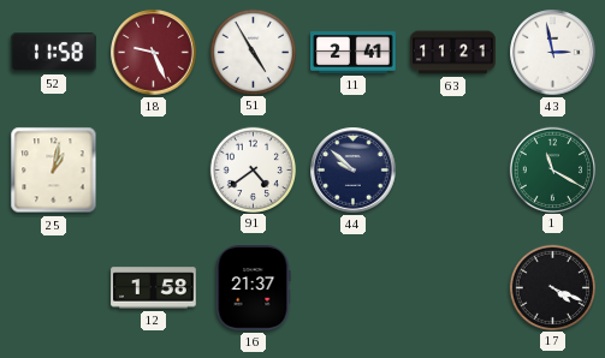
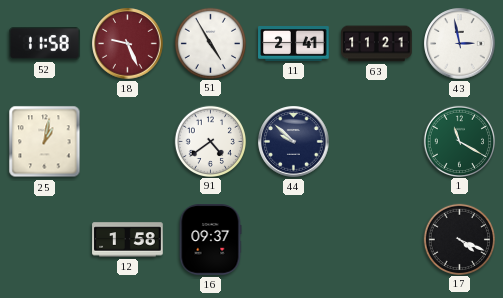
16: 21:37 -> 09:37 (210, 240)
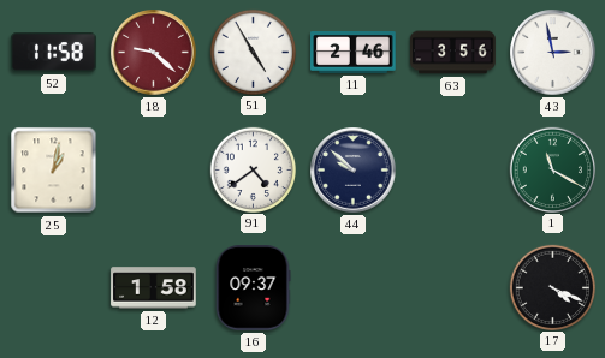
18: 9:26 -> 9:22 (154, 53)
11: 2:41 -> 2:46 (354, 53)
63: 11:21 -> 3:56 (453, 53)
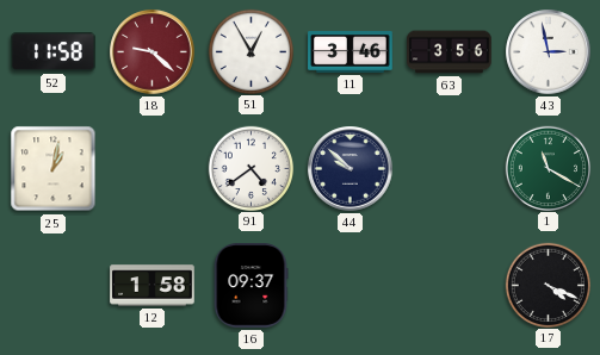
51: 4:55 -> 12:55 (250, 51)
11: 2:46 -> 3:46 (351, 52)
